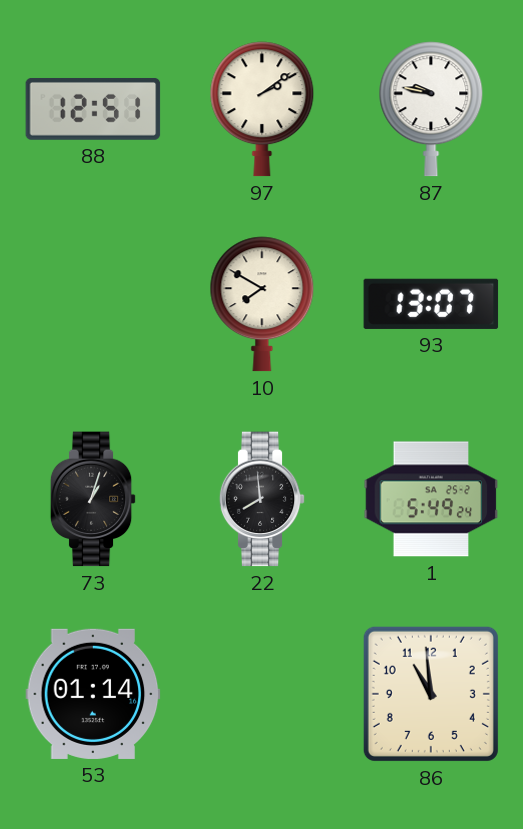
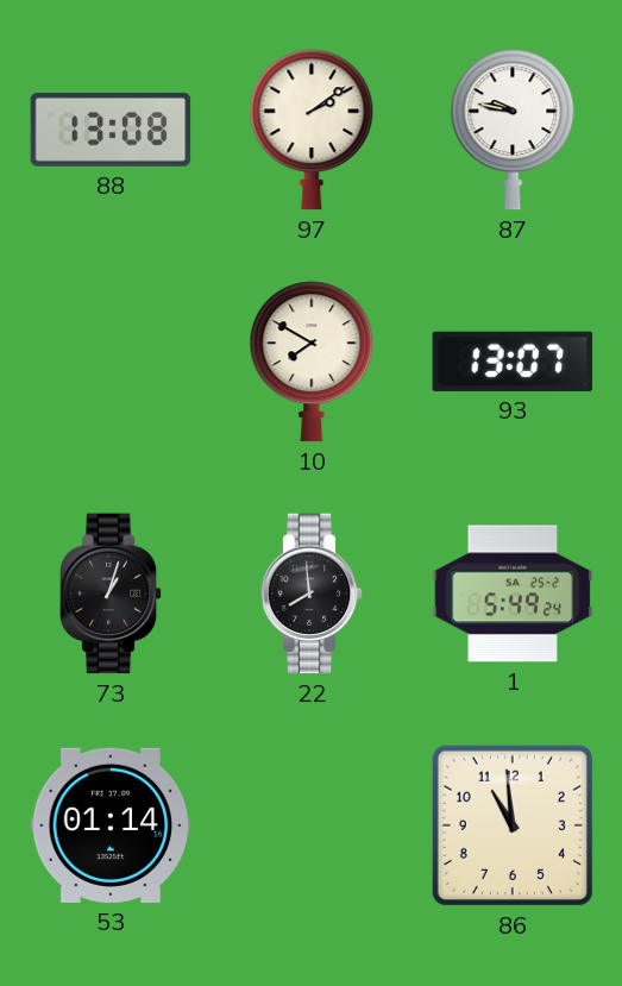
88: 12:51 -> 13:08 (111, 130)
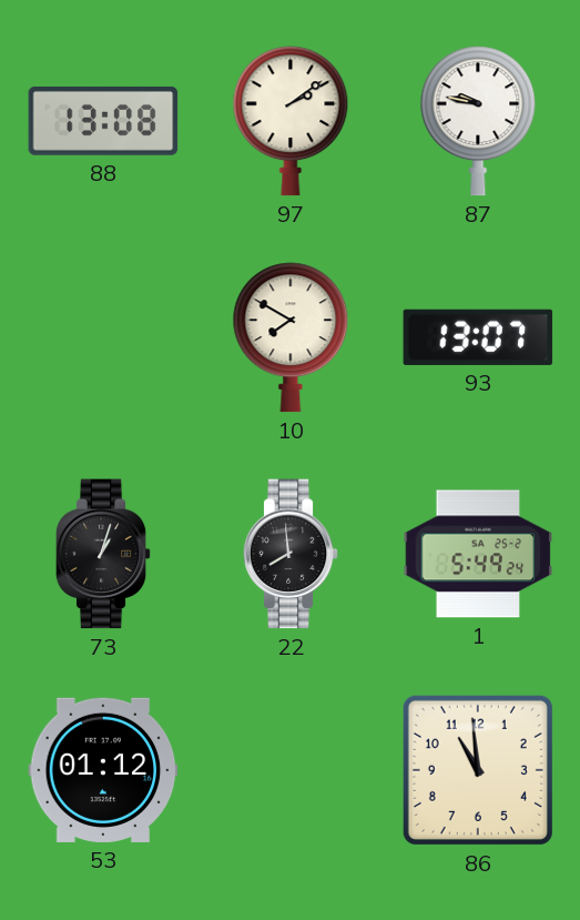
53: 01:14 -> 01:12 (103, 770)
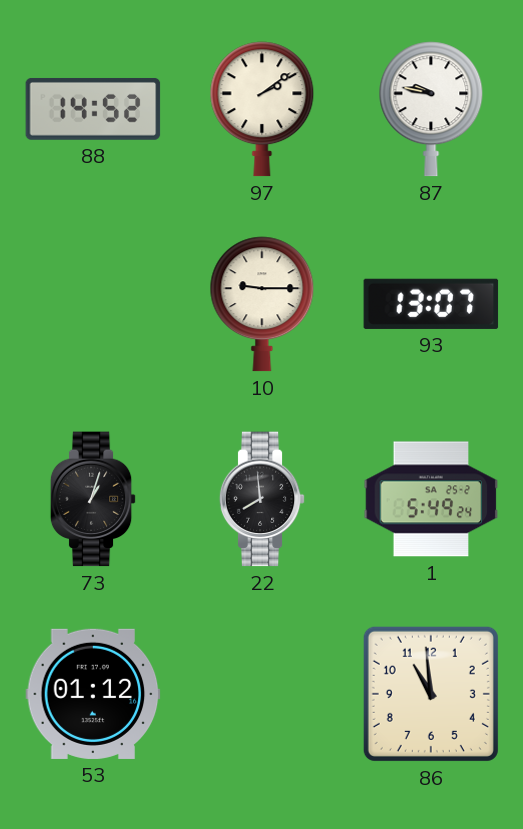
88: 13:08 -> 14:52 (93, 109)
10: 7:50 -> 9:15 (262, 304)
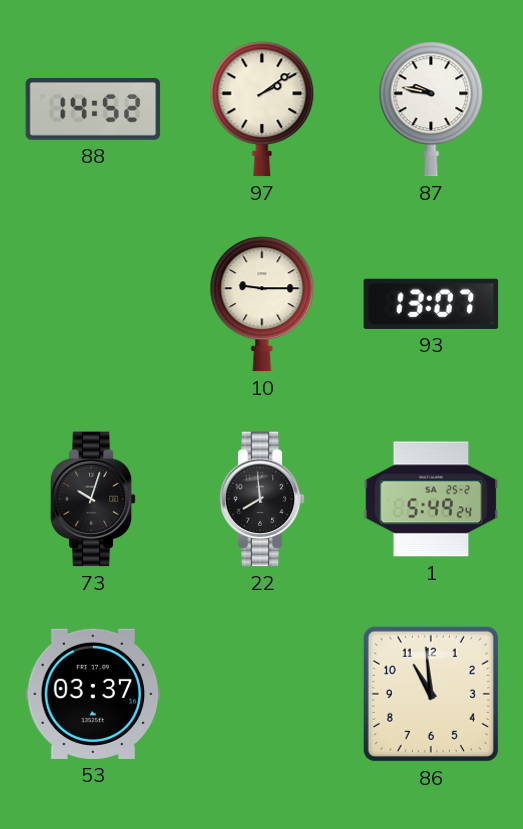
73: 1:03 -> 10:03 (93, 499)
53: 01:12 -> 03:37 (93, 694)
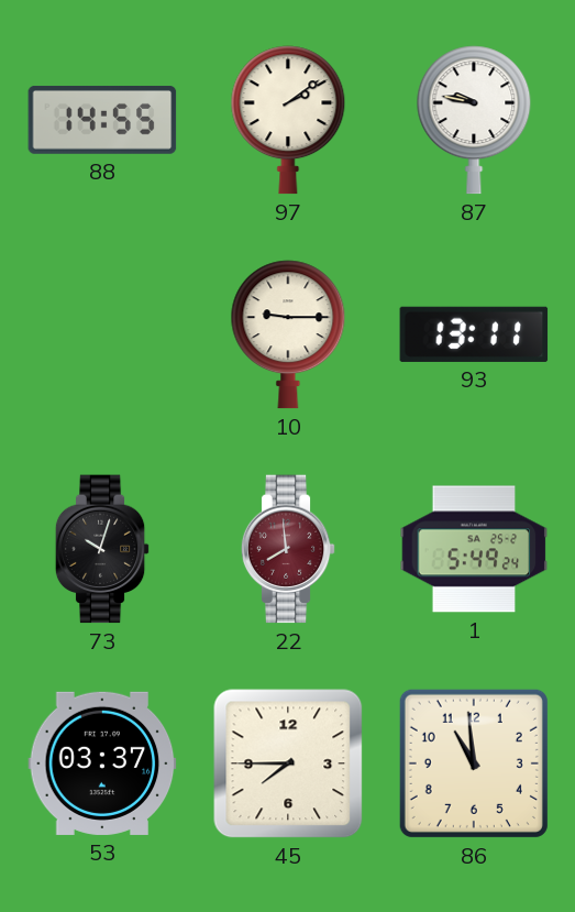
88: 14:52 -> 14:55 (102, 120)
93: 13:07 -> 13:11 (474, 334)
22 dial: black -> burgundy (288, 549)
45: none -> 7:45 (288, 763)
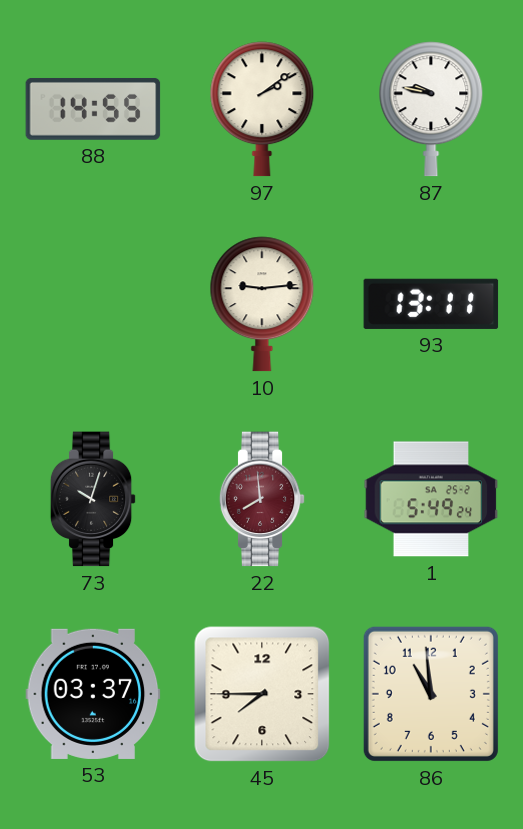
10: 9:15 -> 9:14 (262, 304)
